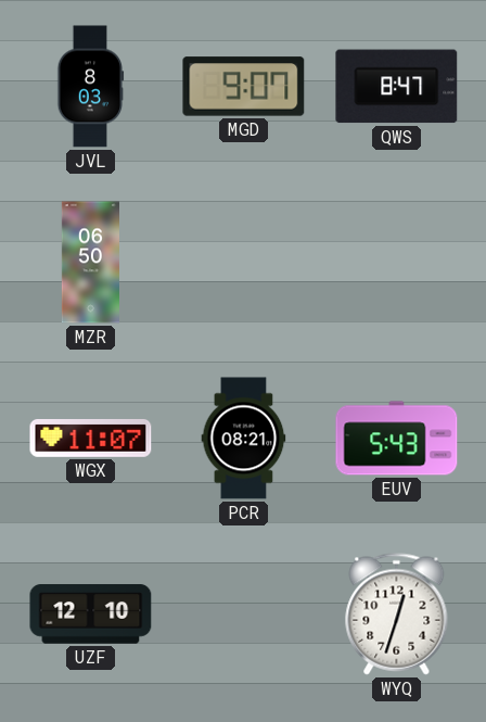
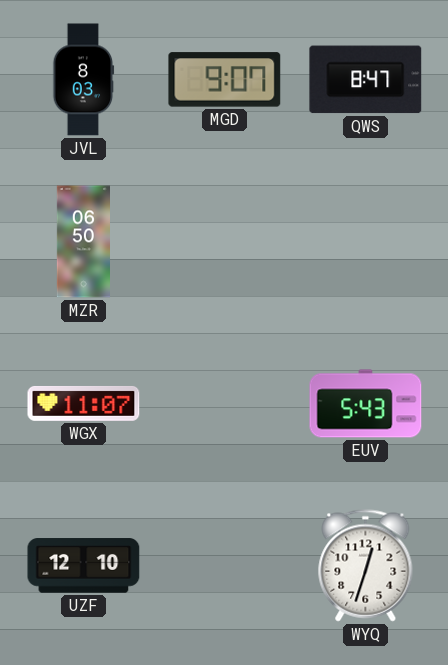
PCR: 08:21 -> none (244, 439)
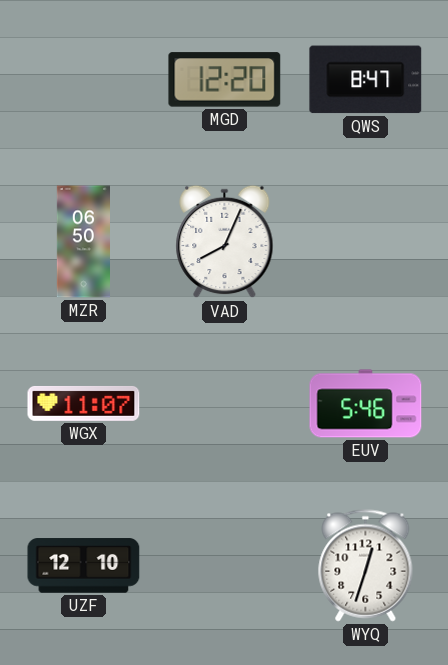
JVL: 8:03 -> none (84, 80)
MGD: 9:07 -> 12:20 (225, 80)
VAD: none -> 8:04 (225, 242)
EUV: 5:43 -> 5:46 (366, 404)
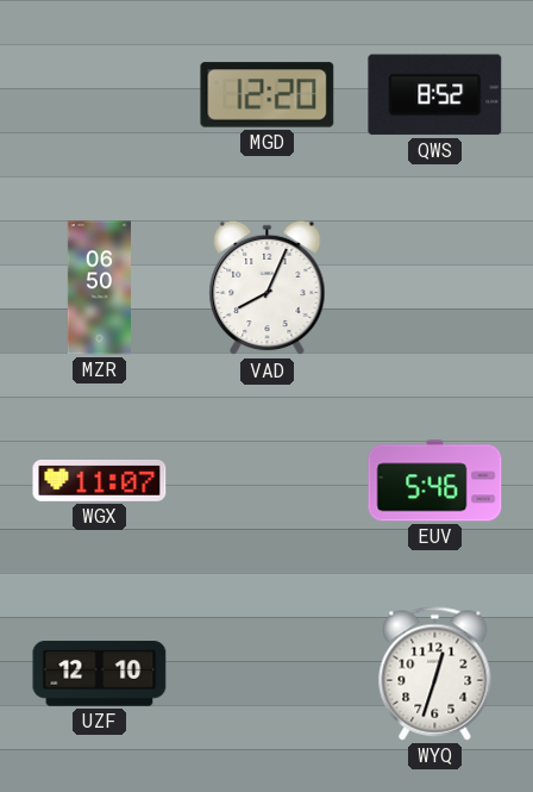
QWS: 8:47 -> 8:52 (435, 95)
